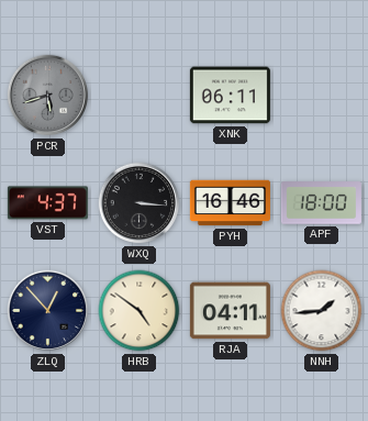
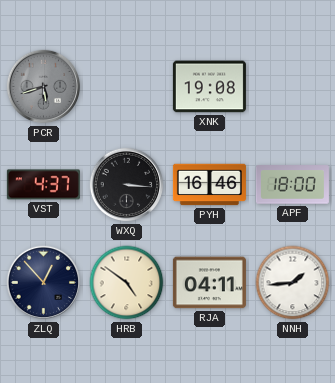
XNK: 06:11 -> 19:08 (209, 87)
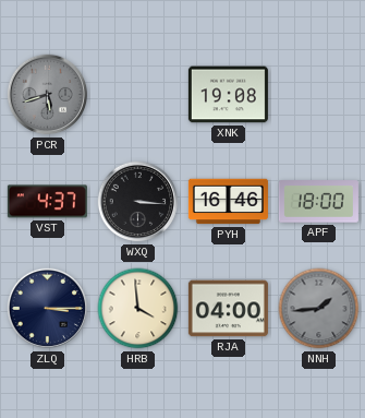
ZLQ: 12:53 -> 3:15 (48, 309)
HRB: 4:51 -> 3:59 (138, 309)
RJA: 04:11 -> 04:00 (228, 309)
NNH dial: white -> grey (319, 309)
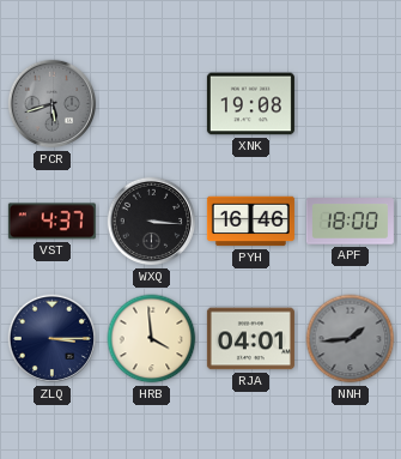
RJA: 04:00 -> 04:01 (250, 339)
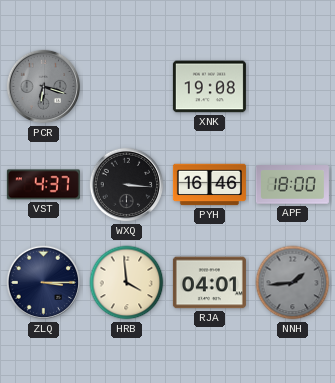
PCR: 5:42 -> 6:18 (44, 87)
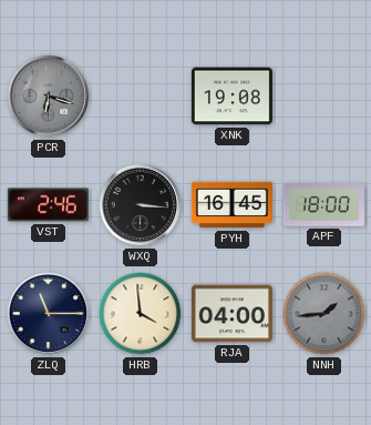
VST: 4:37 -> 2:46 (48, 205)
PYH: 16:46 -> 16:45 (231, 205)
ZLQ: 3:15 -> 11:15 (49, 314)
RJA: 04:01 -> 04:00 (231, 314)
